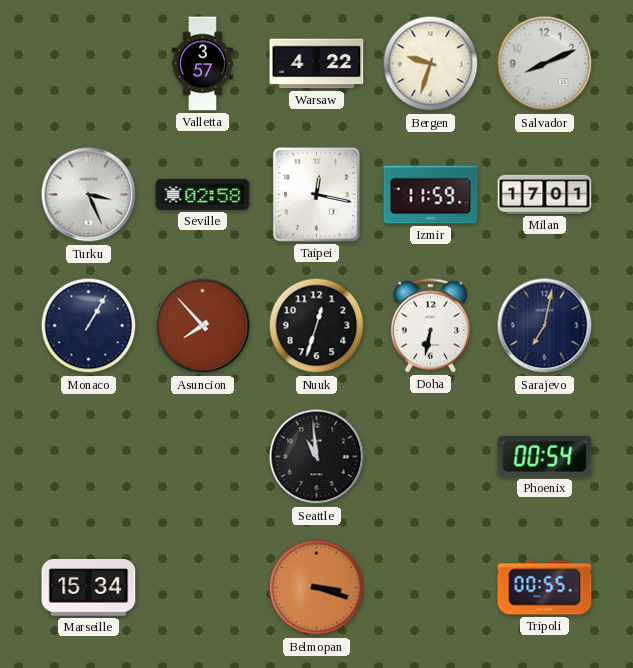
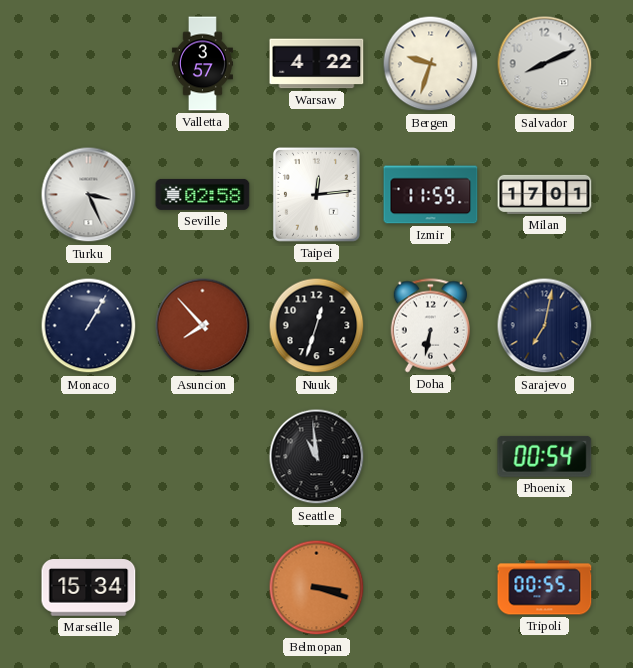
Taipei: 12:17 -> 12:14 (316, 194)
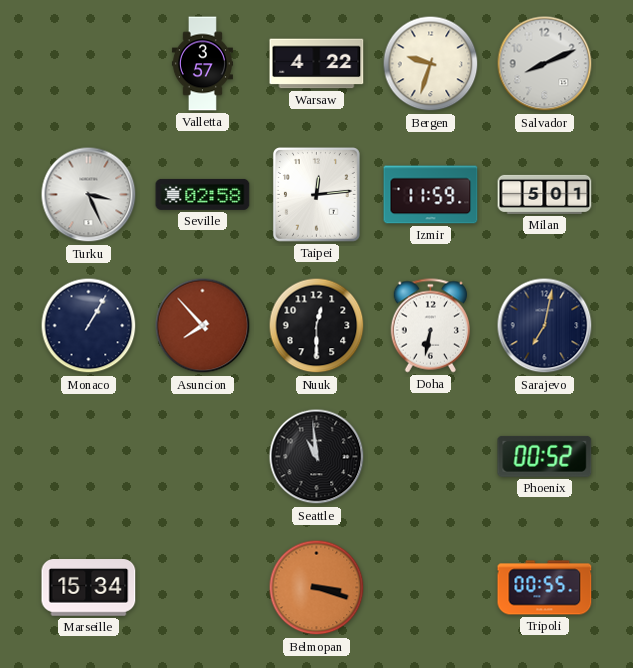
Milan: 17:01 -> 5:01 (545, 194)
Nuuk: 12:33 -> 12:30 (317, 326)
Phoenix: 00:54 -> 00:52 (545, 456)
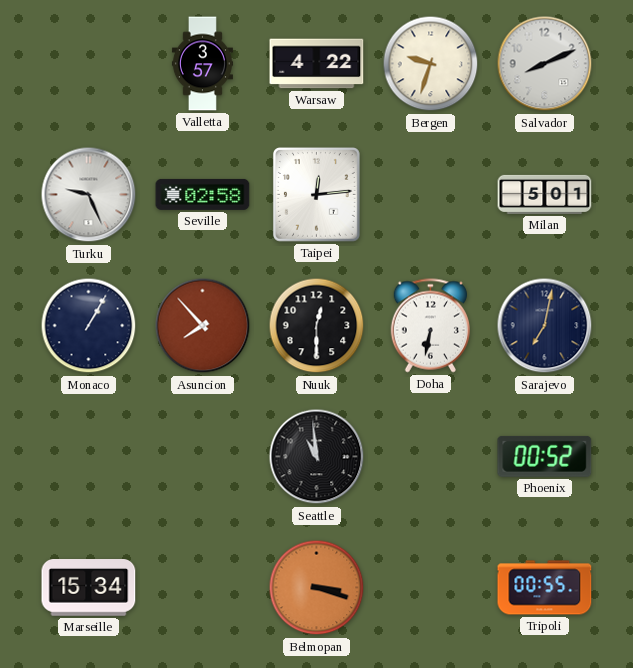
Turku: 3:26 -> 9:26 (89, 195)
Izmir: 11:59 -> none (431, 195)
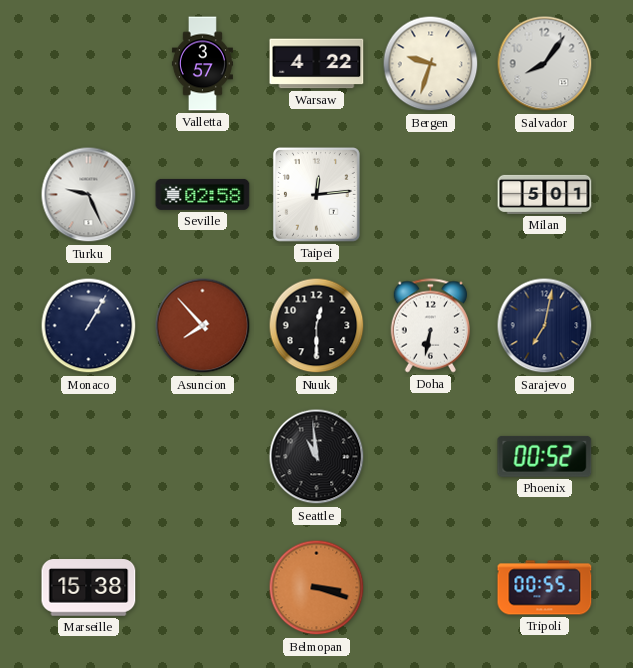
Salvador: 8:11 -> 8:06 (545, 64)
Marseille: 15:34 -> 15:38 (89, 588)
